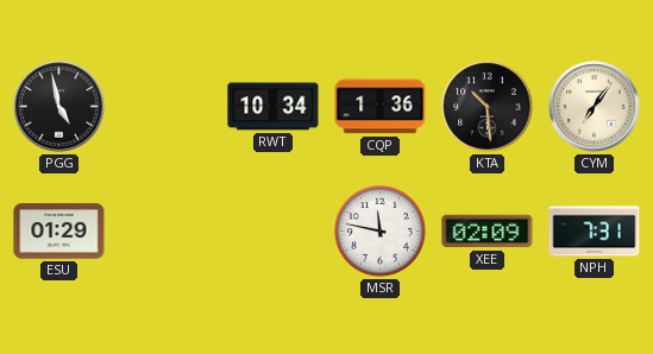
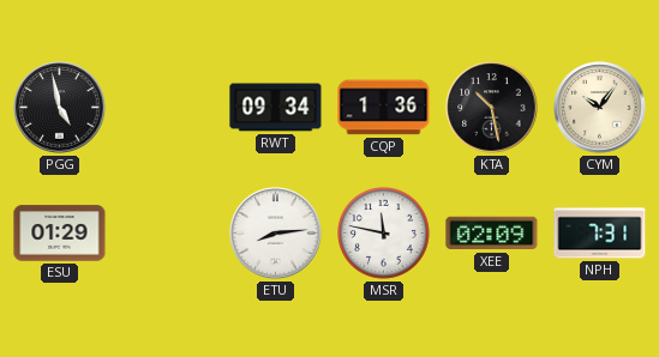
RWT: 10:34 -> 09:34 (276, 108)
KTA: 10:29 -> 10:28 (492, 108)
CYM: 7:06 -> 10:06 (600, 108)
ETU: none -> 8:14 (276, 234)
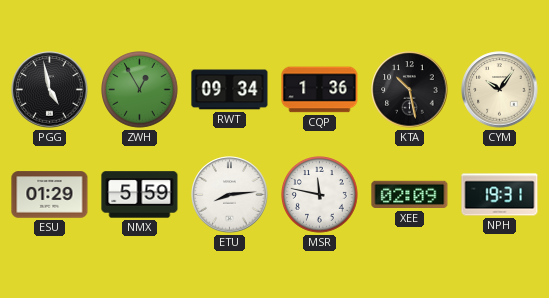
ZWH: none -> 12:55 (140, 90)
NMX: none -> 5:59 (140, 195)
NPH: 7:31 -> 19:31 (500, 195)
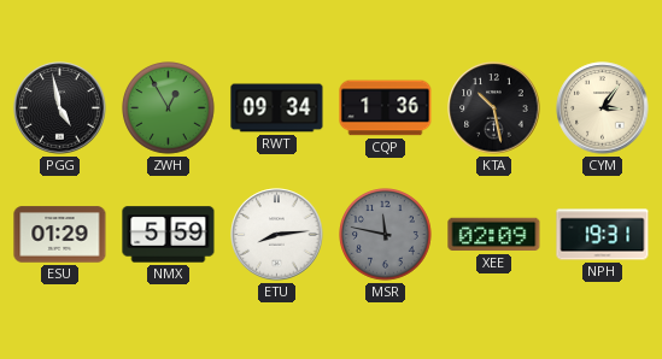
CYM: 10:06 -> 3:06 (603, 108)
MSR dial: white -> grey (386, 235)
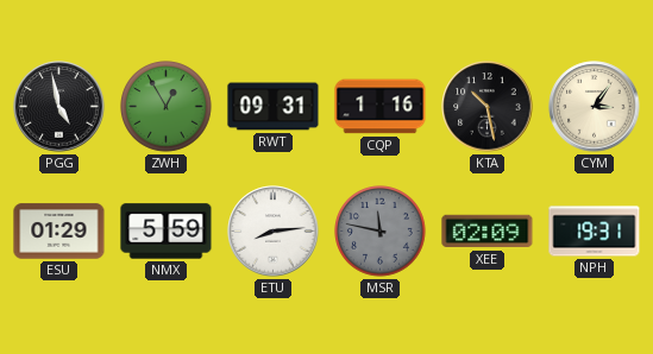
RWT: 09:34 -> 09:31 (274, 107)
CQP: 1:36 -> 1:16 (381, 107)
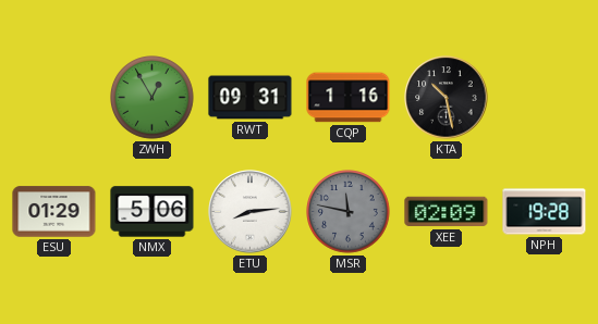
PGG: 4:58 -> none (59, 107)
CYM: 3:06 -> none (595, 107)
NMX: 5:59 -> 5:06 (152, 212)
NPH: 19:31 -> 19:28 (545, 212)
